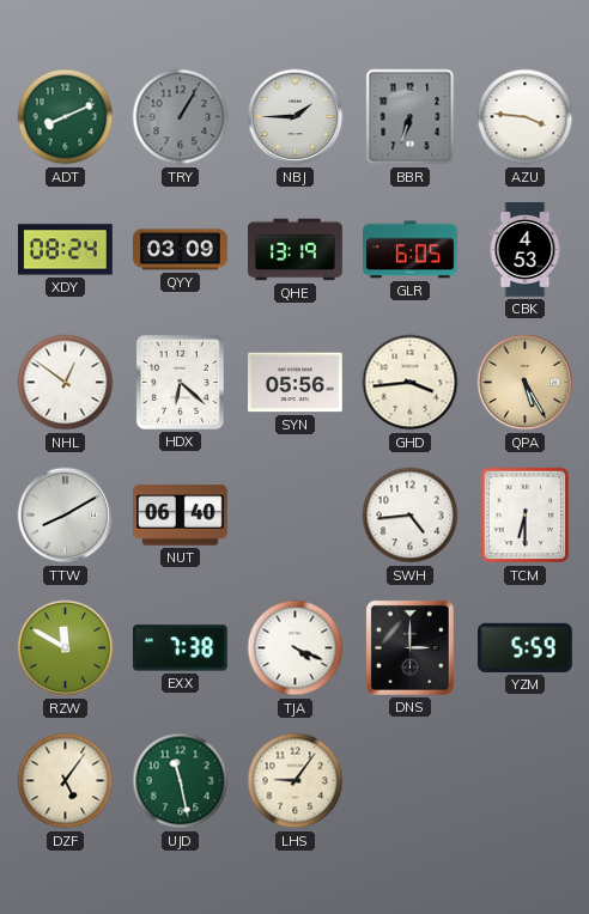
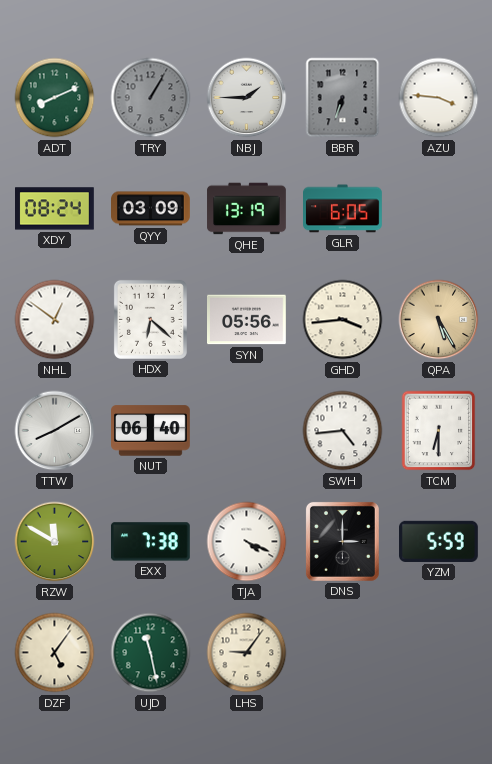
CBK: 4:53 -> none (526, 250)
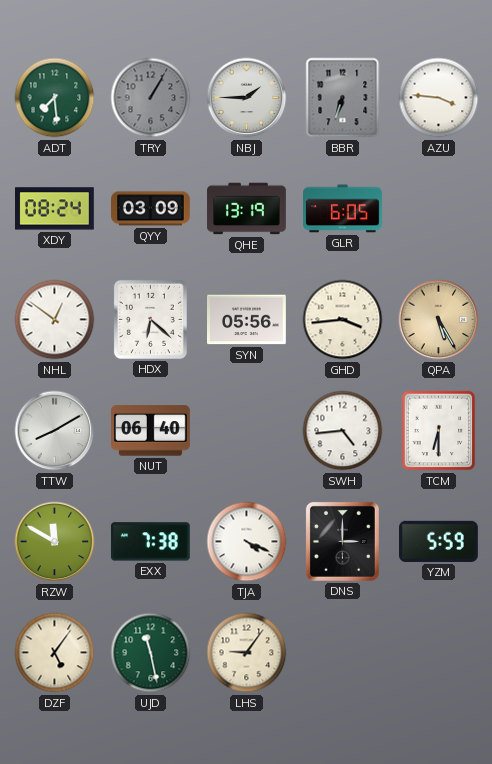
ADT: 8:11 -> 7:29 (55, 98)
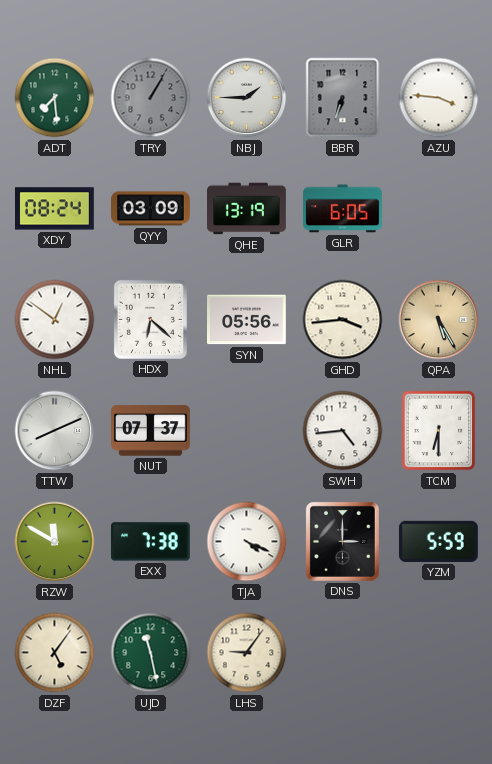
TTW: 8:10 -> 8:11 (55, 431)
NUT: 06:40 -> 07:37 (151, 431)
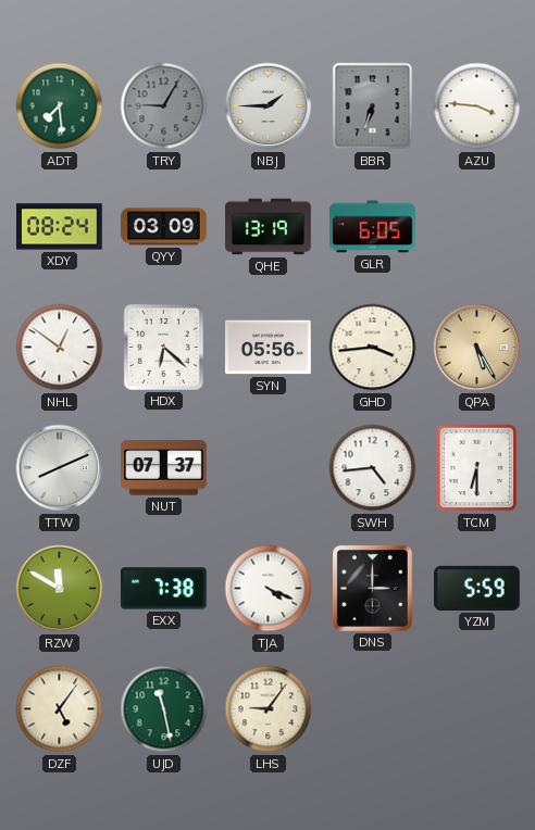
TRY: 1:05 -> 9:05 (164, 106)
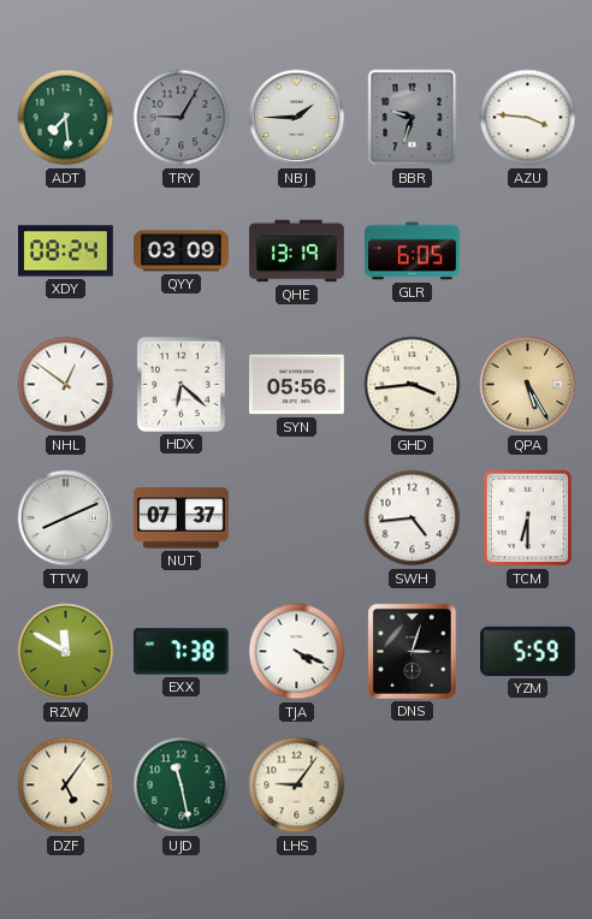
BBR: 6:33 -> 9:33 (413, 118)
DNS: 3:00 -> 3:03 (412, 651)
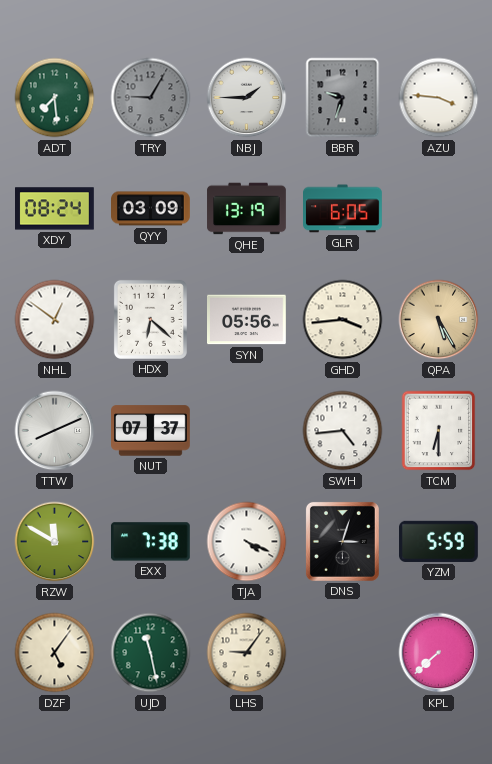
KPL: none -> 7:38 (439, 653)
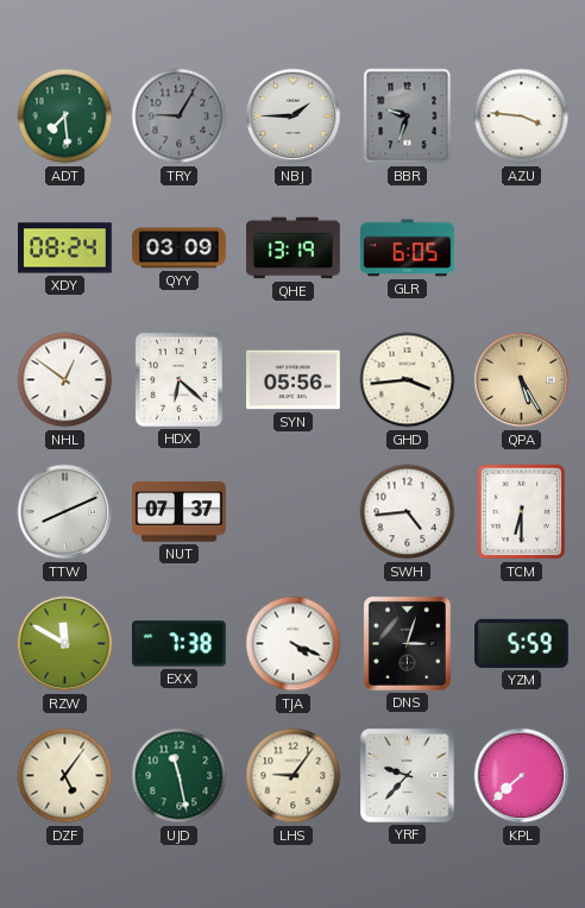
YRF: none -> 9:37 (408, 776)
